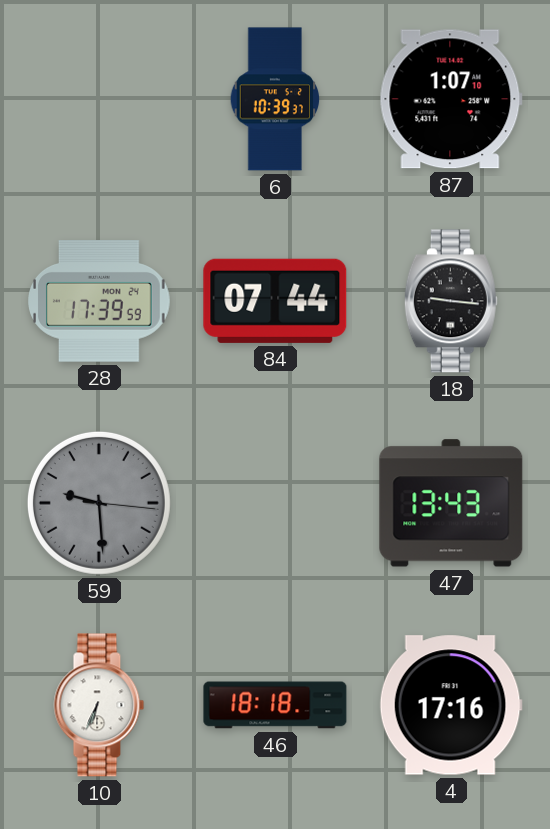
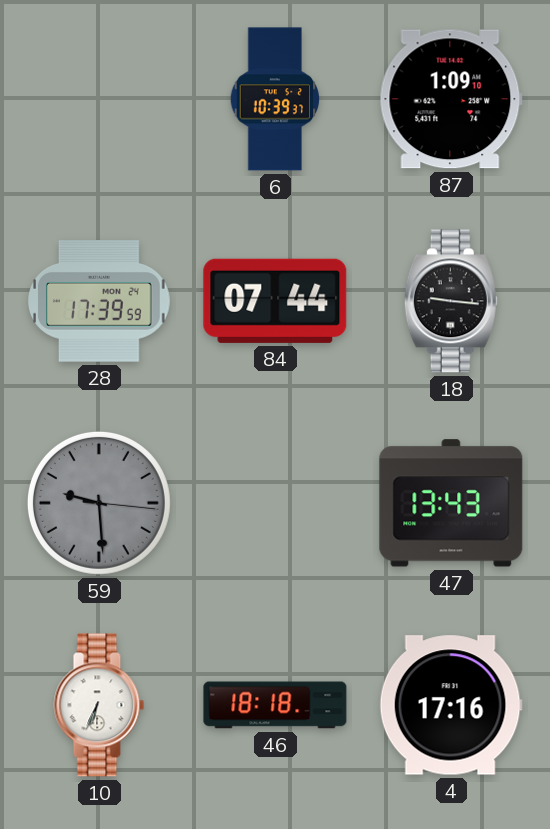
87: 1:07 -> 1:09 (451, 99)
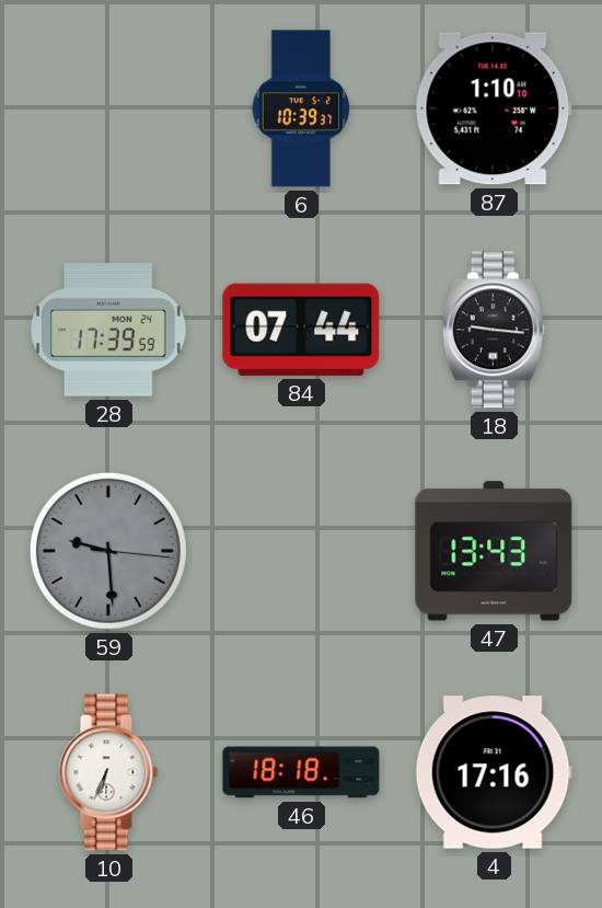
87: 1:09 -> 1:10 (494, 108)
